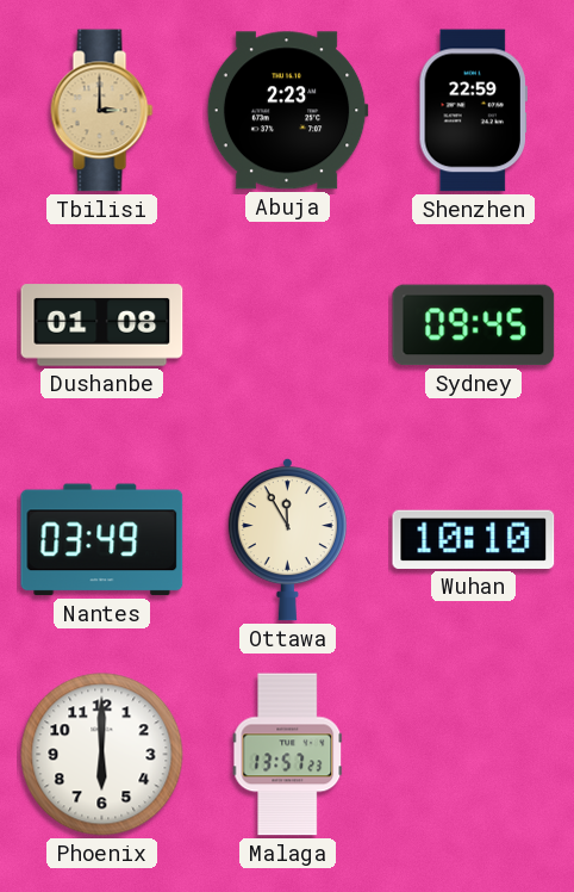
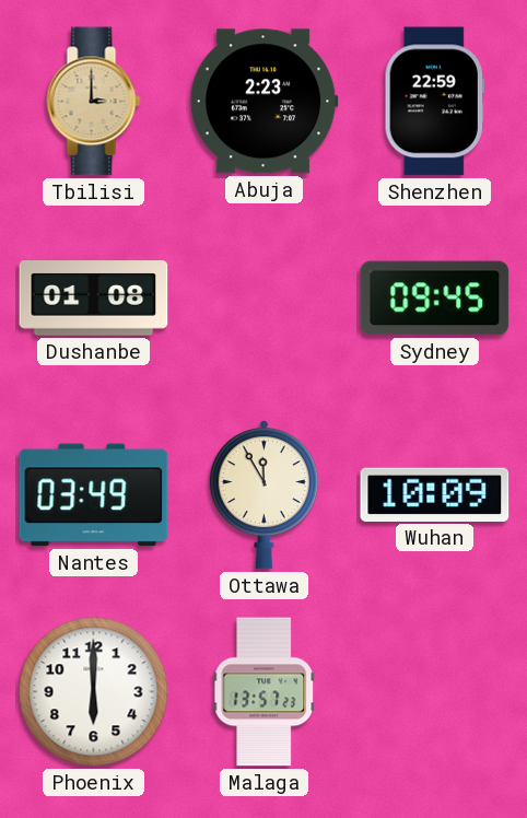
Wuhan: 10:10 -> 10:09 (435, 494)
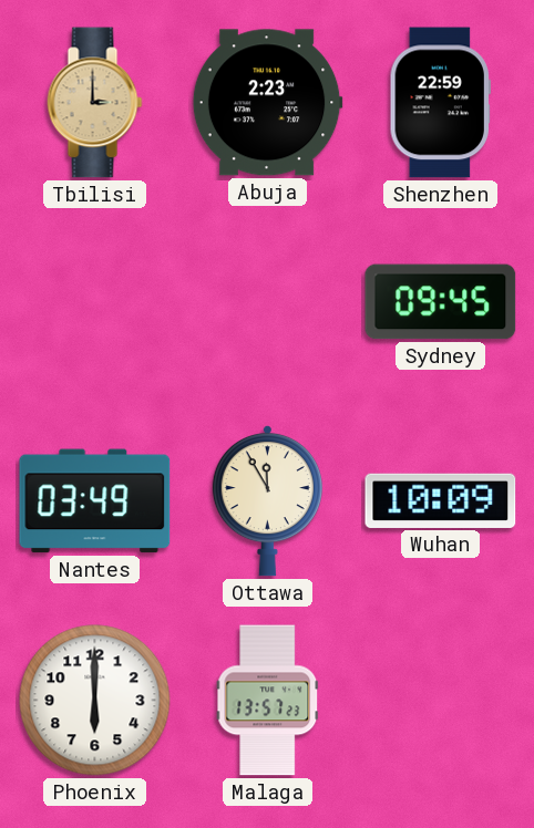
Dushanbe: 01:08 -> none (94, 299)
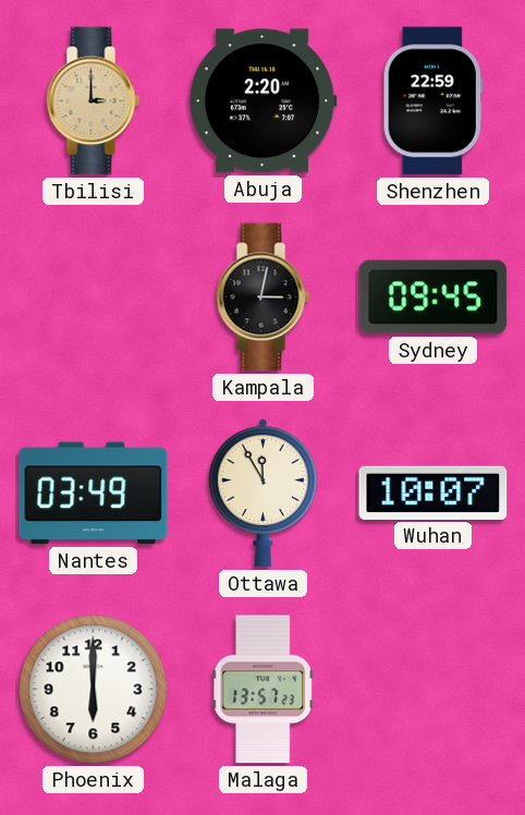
Abuja: 2:23 -> 2:20 (262, 101)
Kampala: none -> 3:02 (264, 297)
Wuhan: 10:09 -> 10:07 (434, 492)
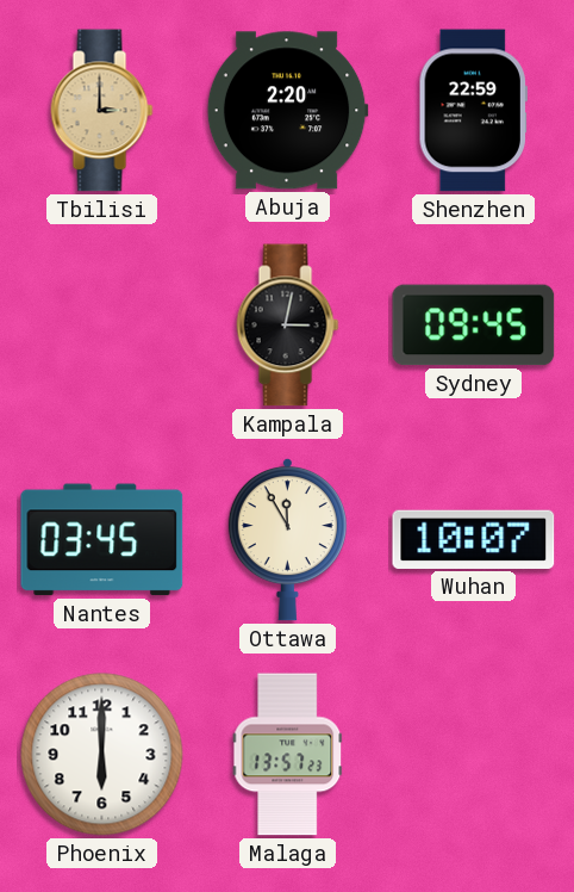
Nantes: 03:49 -> 03:45 (102, 540)
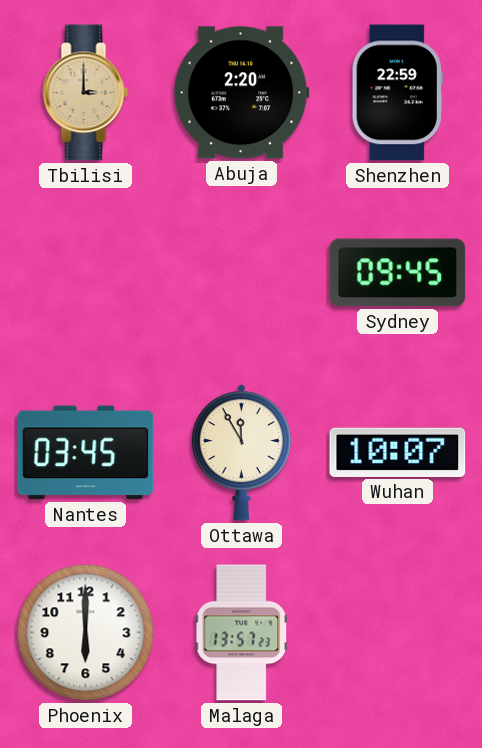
Kampala: 3:02 -> none (288, 326)
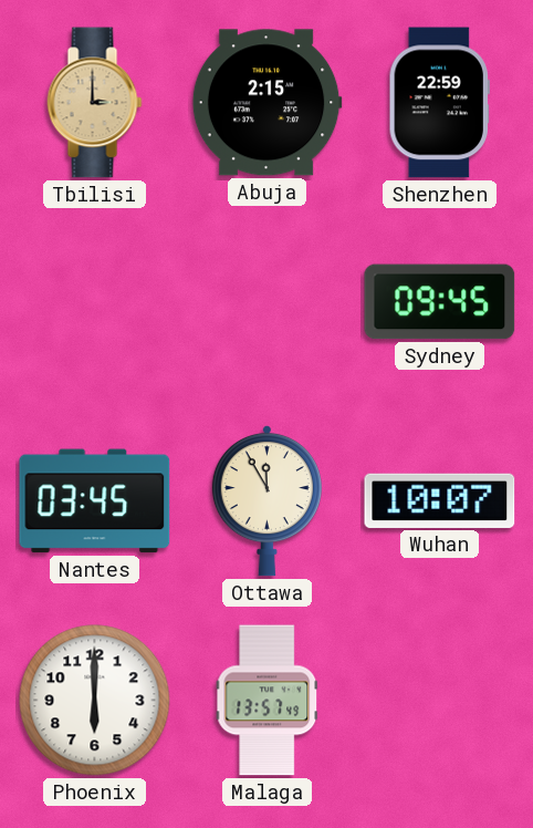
Abuja: 2:20 -> 2:15 (266, 103)
Malaga: 13:57:23 -> 13:57:49 (268, 701)
